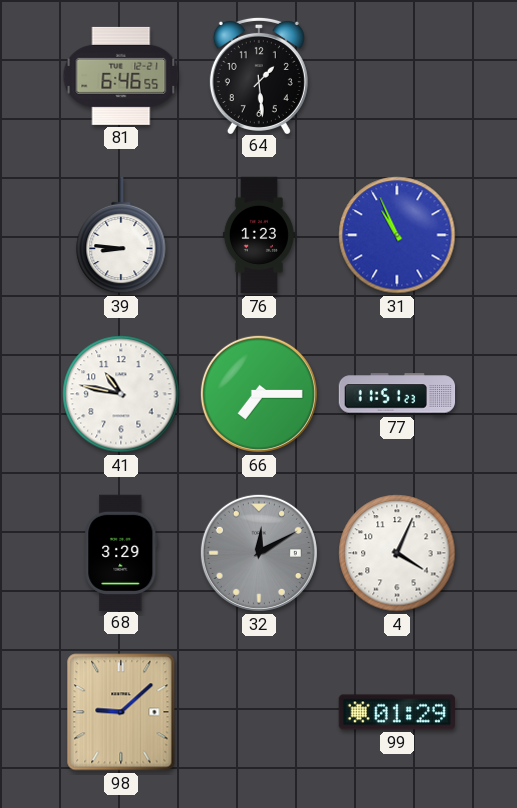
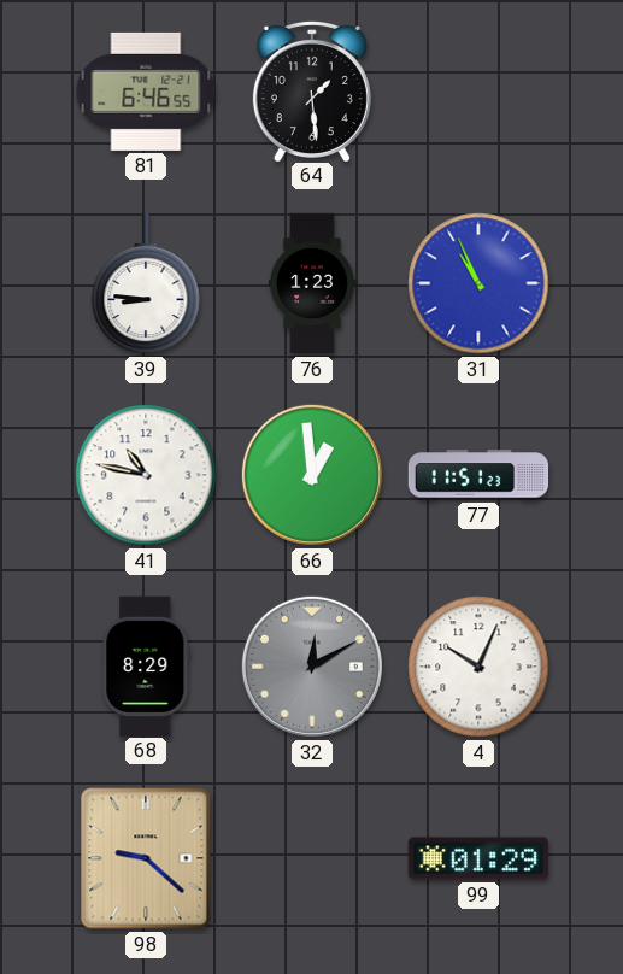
66: 7:15 -> 12:59 (312, 475)
68: 3:29 -> 8:29 (146, 665)
4: 4:04 -> 10:04 (478, 667)
98: 9:08 -> 9:22 (146, 858)
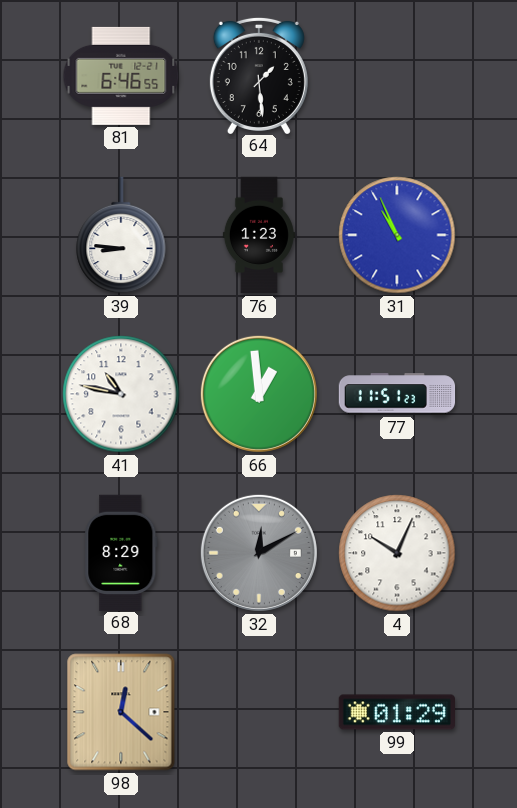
98: 9:22 -> 12:22 (121, 712)
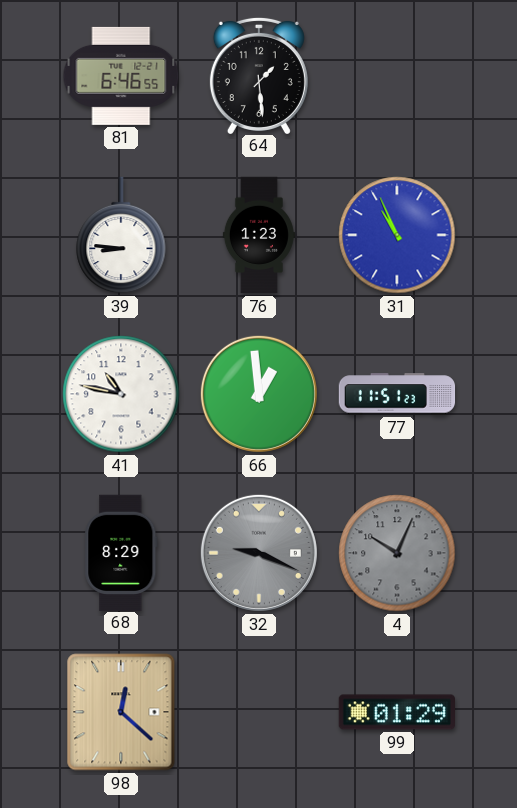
32: 12:10 -> 9:19 (259, 553)
4 dial: white -> grey (397, 553)
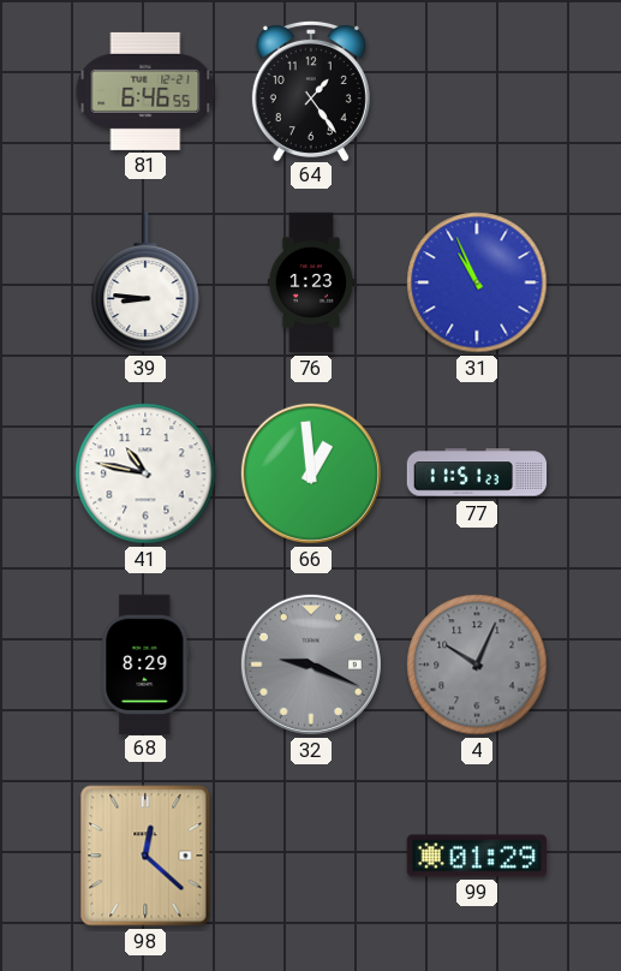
64: 1:29 -> 1:24 (311, 90)
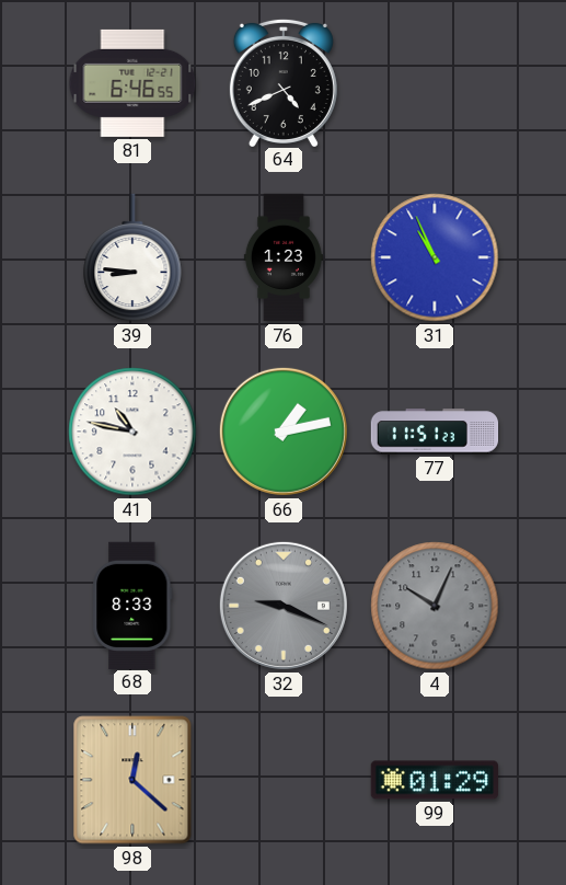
64: 1:24 -> 4:41 (284, 82)
66: 12:59 -> 1:13 (284, 432)
68: 8:29 -> 8:33 (132, 605)
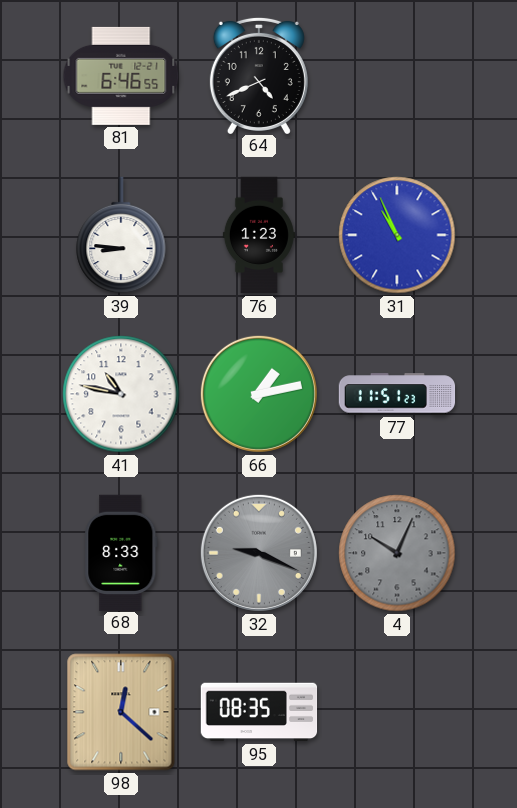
95: none -> 08:35 (259, 712)
99: 01:29 -> none (434, 780)
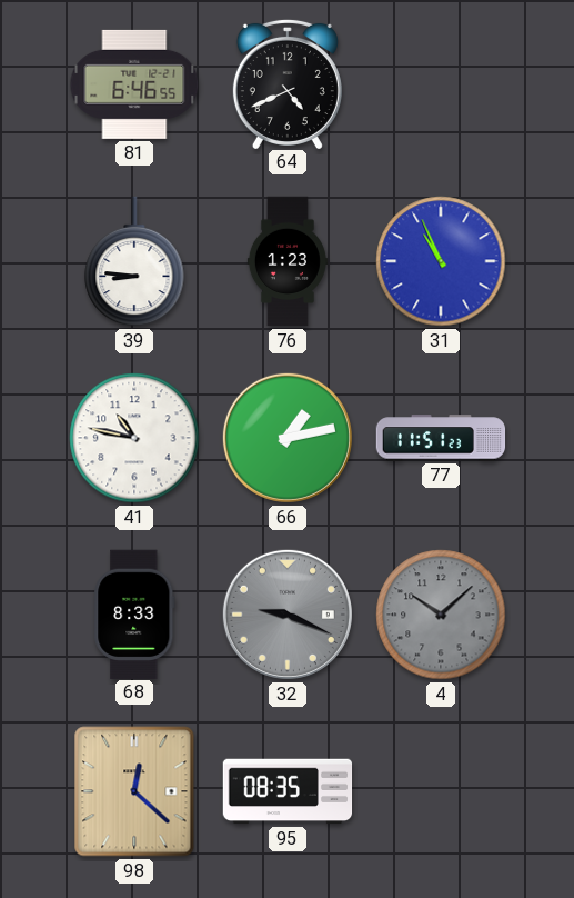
4: 10:04 -> 10:08 (441, 615)
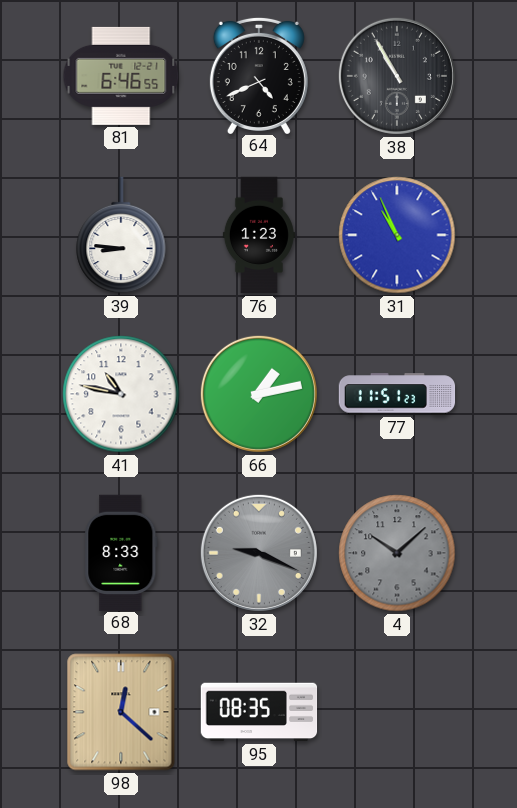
38: none -> 10:55 (397, 76)
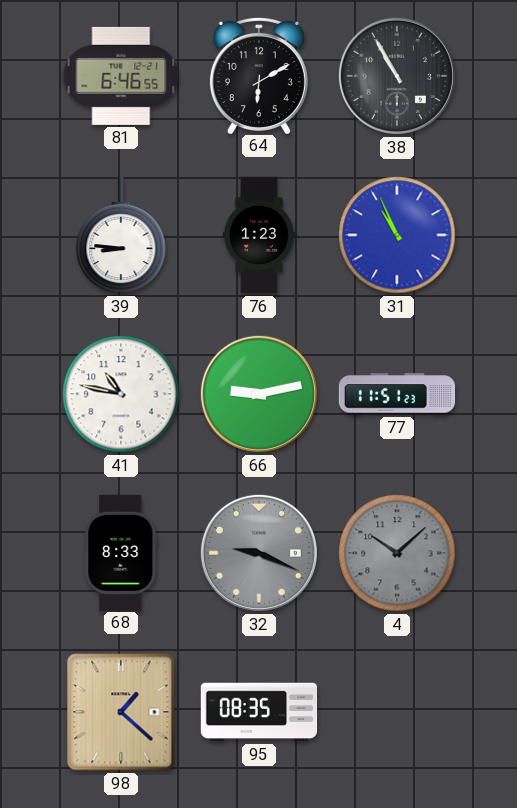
64: 4:41 -> 6:10 (259, 75)
66: 1:13 -> 9:13 (259, 394)
98: 12:22 -> 1:22 (121, 712)
